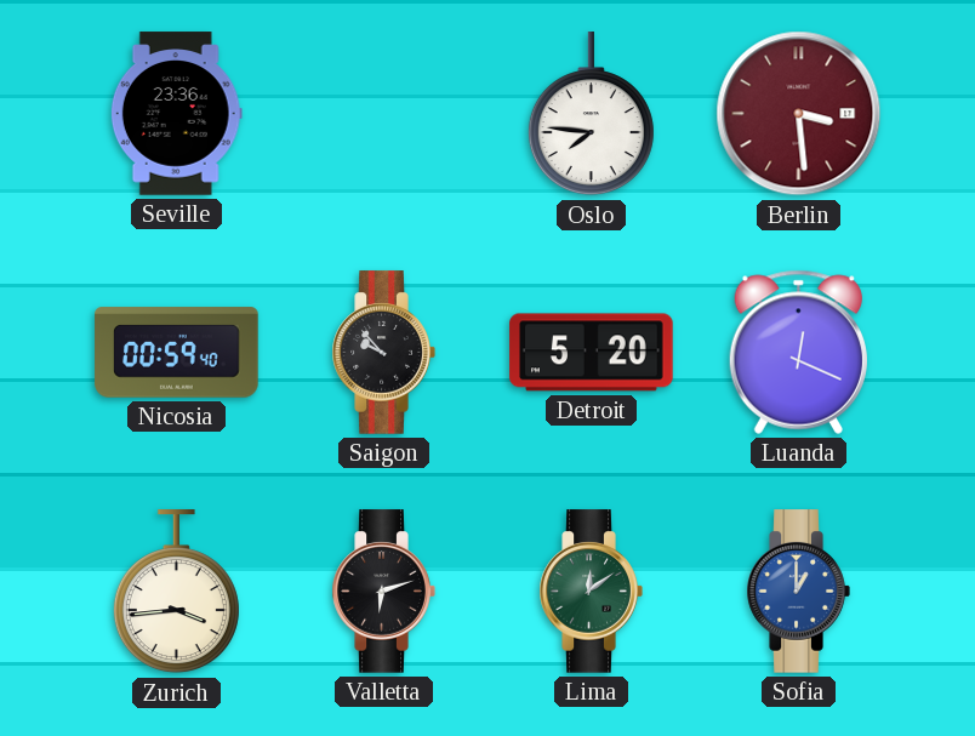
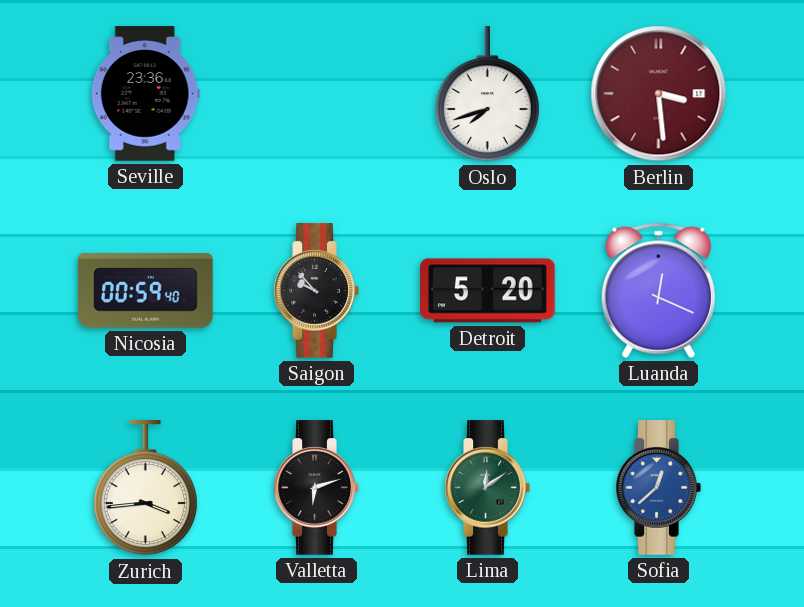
Oslo: 7:46 -> 7:42 (487, 94)
Sofia: 1:00 -> 12:38 (658, 488)
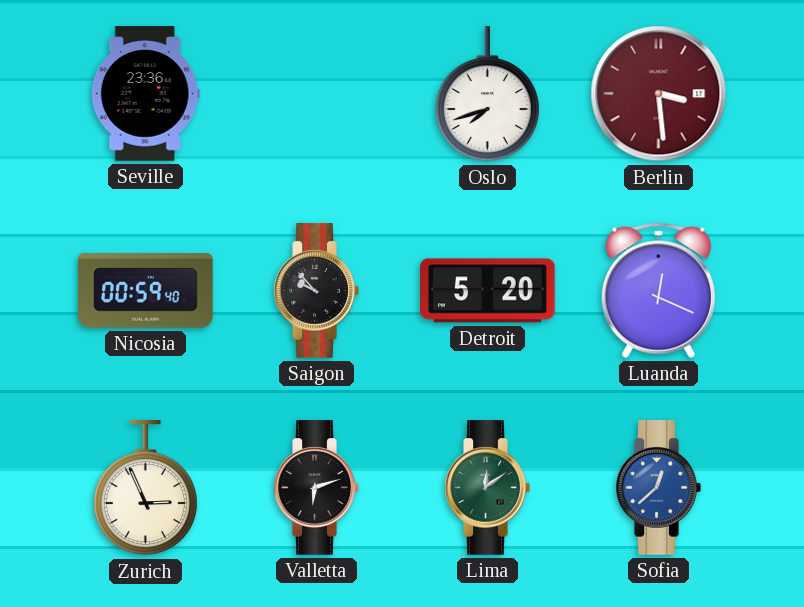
Zurich: 3:44 -> 2:56 (145, 488)
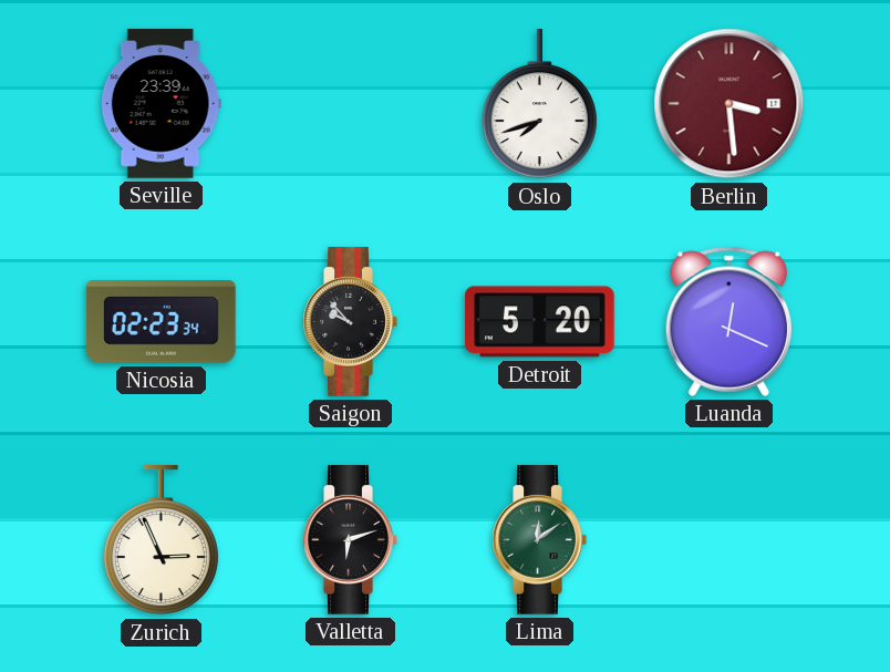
Seville: 23:36 -> 23:39 (161, 104)
Nicosia: 00:59 -> 02:23 (162, 322)
Sofia: 12:38 -> none (658, 488)
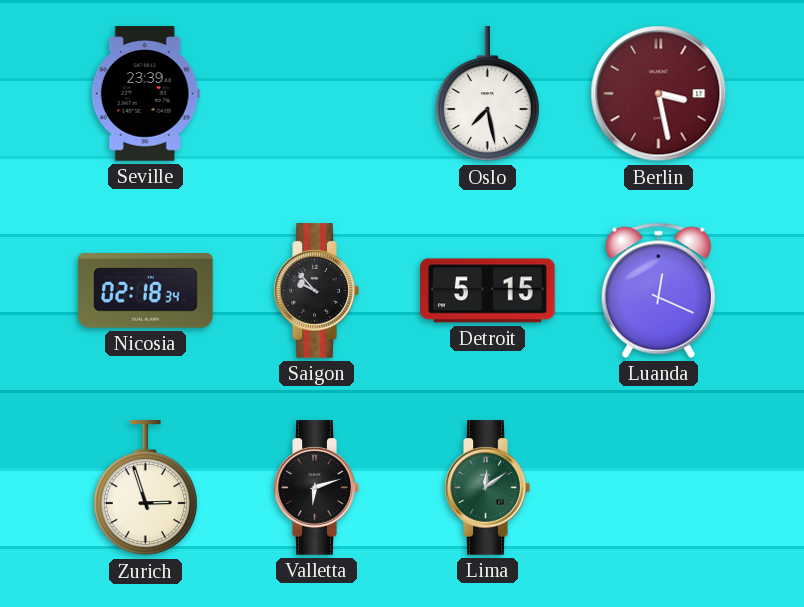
Oslo: 7:42 -> 7:28 (487, 94)
Berlin: 3:29 -> 3:28 (659, 94)
Nicosia: 02:23 -> 02:18 (146, 291)
Detroit: 5:20 -> 5:15 (488, 291)
Zurich: 2:56 -> 2:57 (145, 488)
